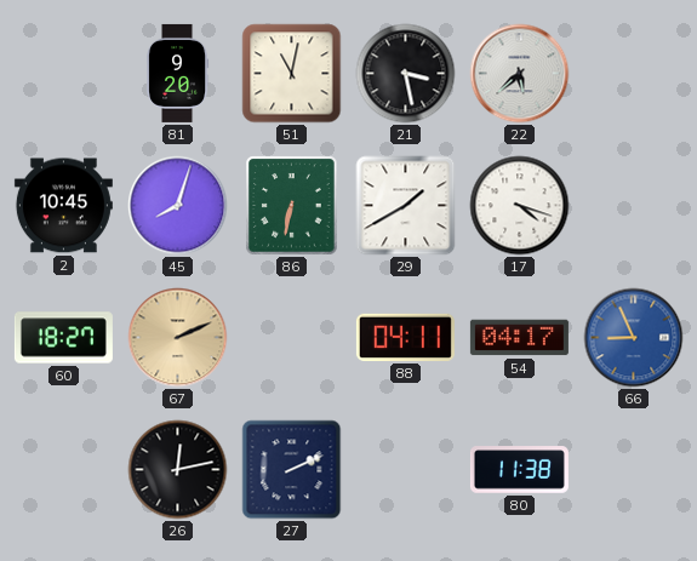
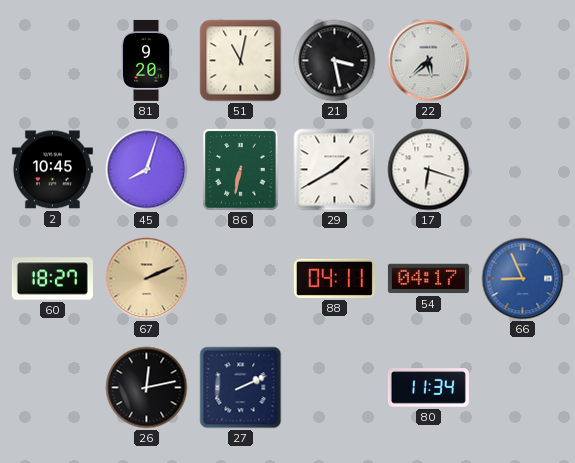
17: 4:18 -> 6:18 (429, 170)
80: 11:38 -> 11:34 (428, 388)
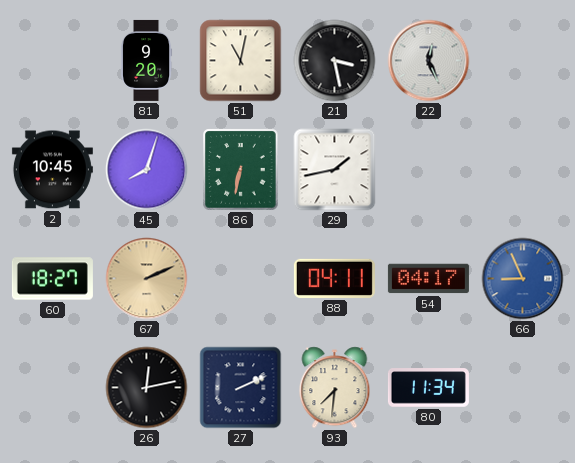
22: 5:38 -> 12:26 (429, 61)
29: 1:40 -> 1:43 (335, 170)
17: 6:18 -> none (429, 170)
93: none -> 7:31 (335, 388)
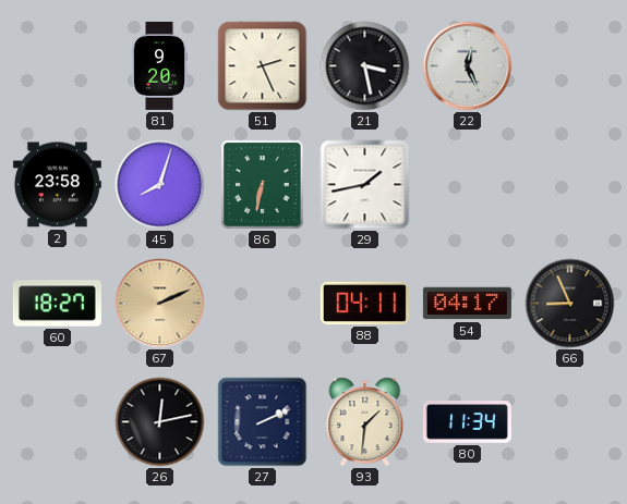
51: 11:02 -> 2:26 (263, 66)
2: 10:45 -> 23:58 (57, 185)
66 dial: blue -> black (570, 304)
93: 7:31 -> 1:31 (365, 422)
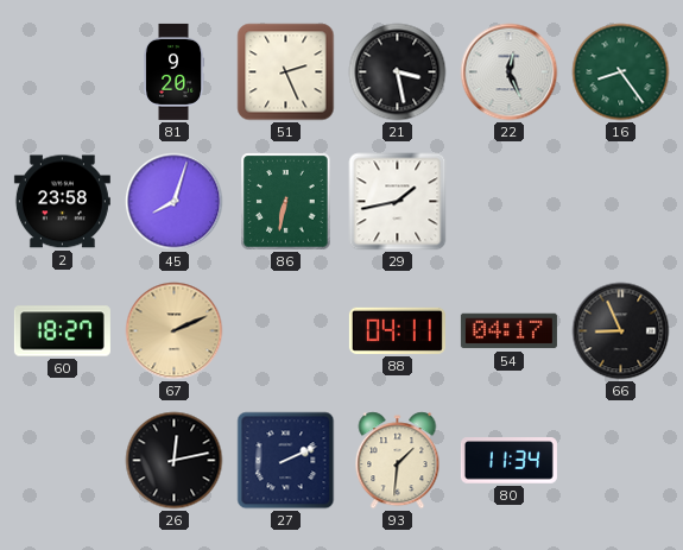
16: none -> 8:24 (621, 72)
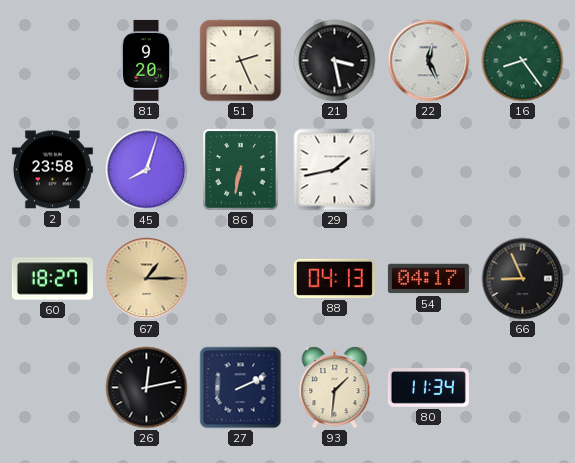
67: 2:11 -> 1:15 (147, 279)
88: 04:11 -> 04:13 (334, 278)
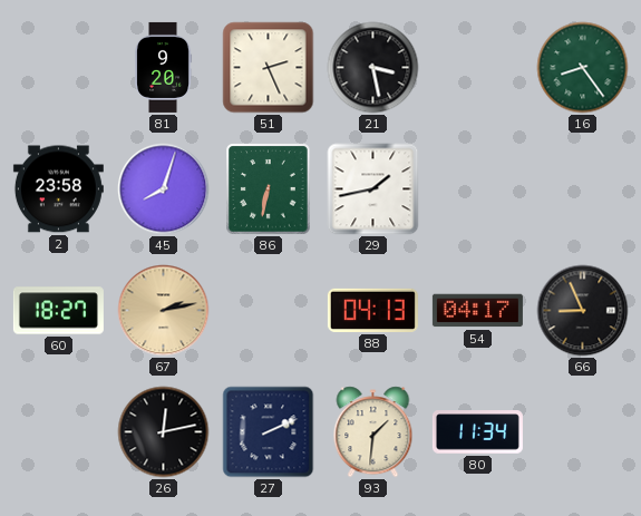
22: 12:26 -> none (429, 61)
67: 1:15 -> 2:13 (164, 311)
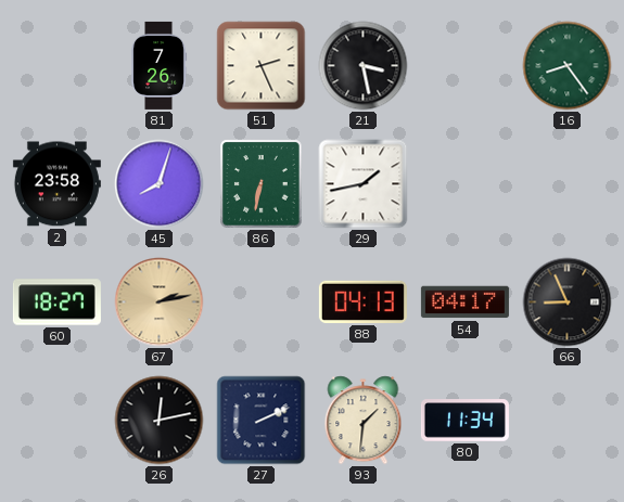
81: 9:20 -> 7:26 (158, 65)
